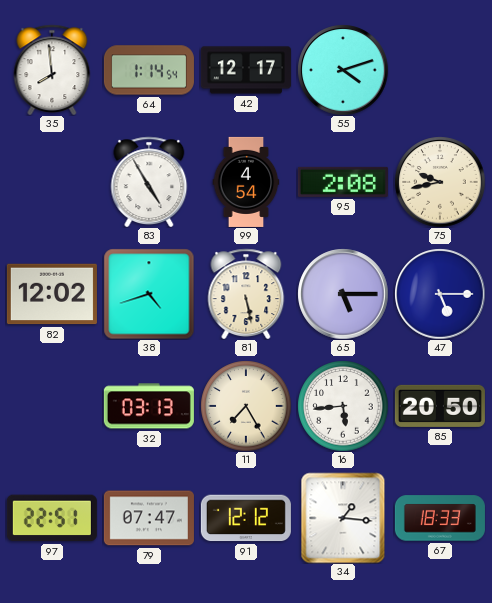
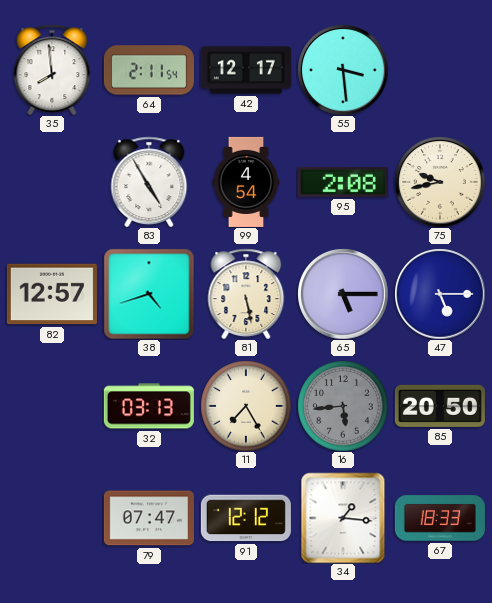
64: 1:14 -> 2:11 (149, 70)
55: 4:12 -> 3:29 (343, 70)
82: 12:02 -> 12:57 (52, 294)
16 dial: white -> grey (343, 406)
97: 22:51 -> none (52, 518)
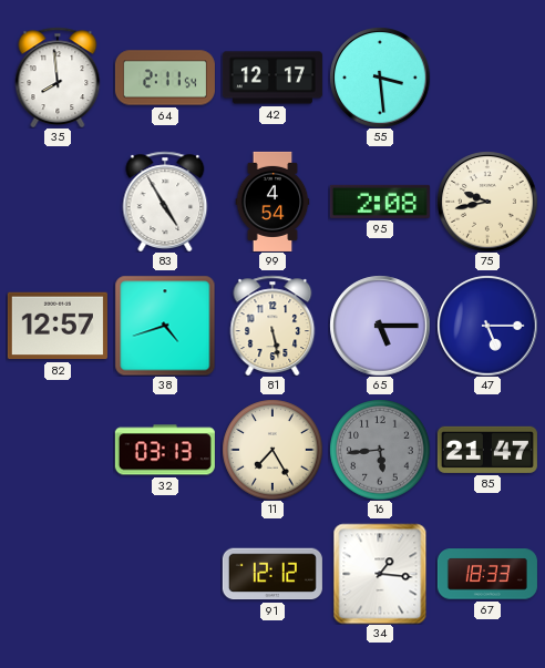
85: 20:50 -> 21:47 (487, 450)
79: 07:47 -> none (149, 518)
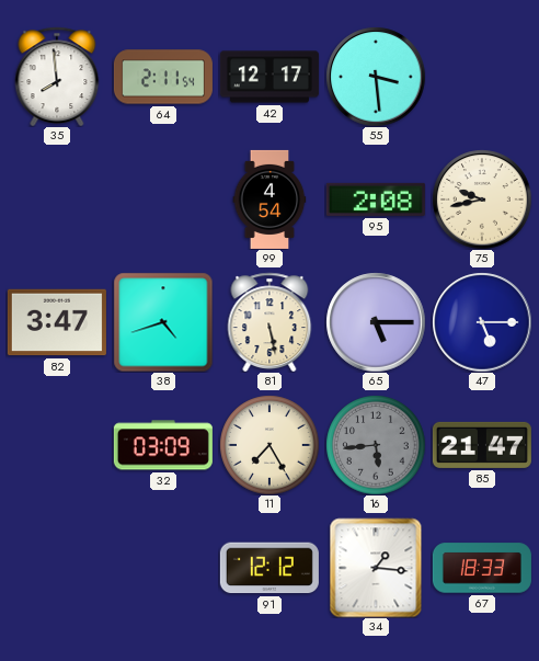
83: 4:55 -> none (165, 202)
82: 12:57 -> 3:47 (57, 322)
32: 03:13 -> 03:09 (163, 445)
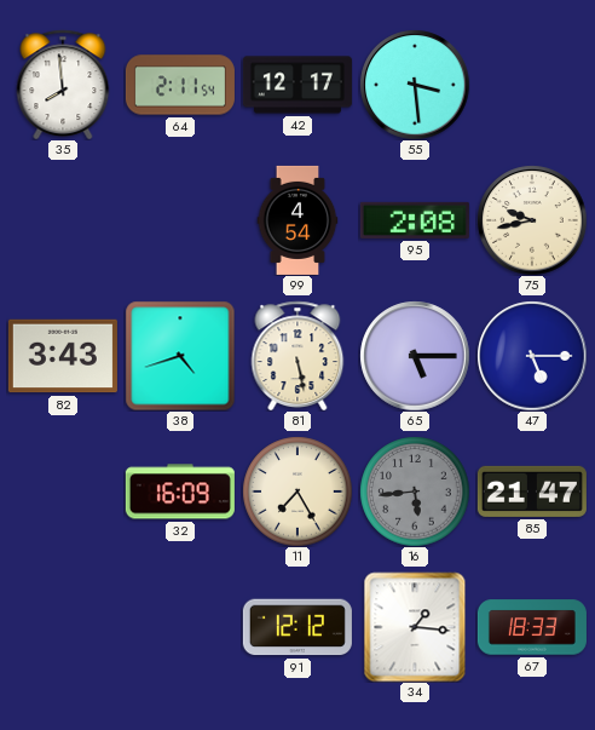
82: 3:47 -> 3:43 (63, 356)
32: 03:09 -> 16:09 (180, 492)
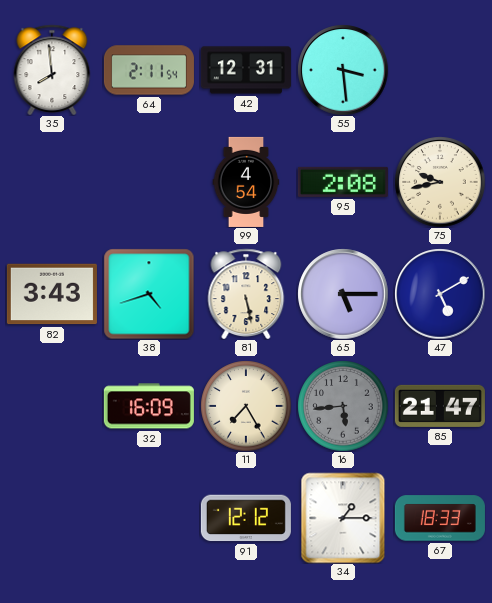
42: 12:17 -> 12:31 (246, 70)
47: 5:15 -> 5:10 (440, 294)
34: 1:16 -> 1:15 (343, 518)
